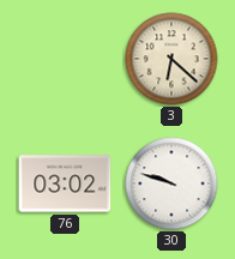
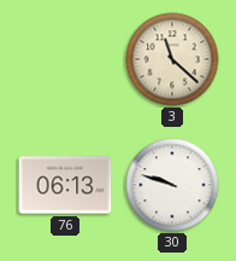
3: 6:22 -> 11:22 (172, 59)
76: 03:02 -> 06:13 (65, 185)
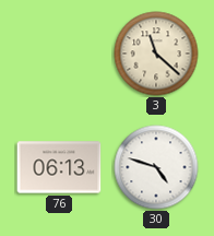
30: 9:48 -> 4:48 (156, 167)
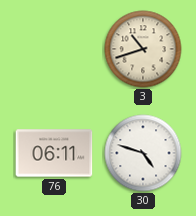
3: 11:22 -> 10:42 (143, 49)
76: 06:13 -> 06:11 (54, 153)
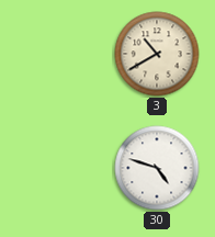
3: 10:42 -> 10:40 (157, 54)
76: 06:11 -> none (54, 153)
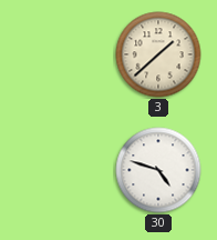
3: 10:40 -> 1:38 (158, 54)
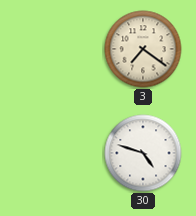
3: 1:38 -> 7:21 (143, 49)
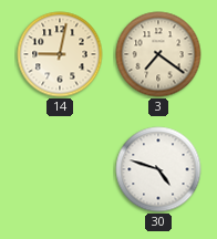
14: none -> 9:02 (60, 54)
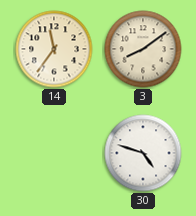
14: 9:02 -> 11:36 (54, 49)
3: 7:21 -> 8:09 (143, 49)
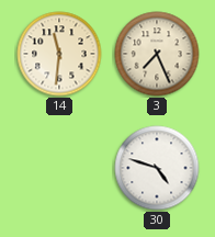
14: 11:36 -> 11:31 (59, 54)
3: 8:09 -> 7:26 (157, 54)
